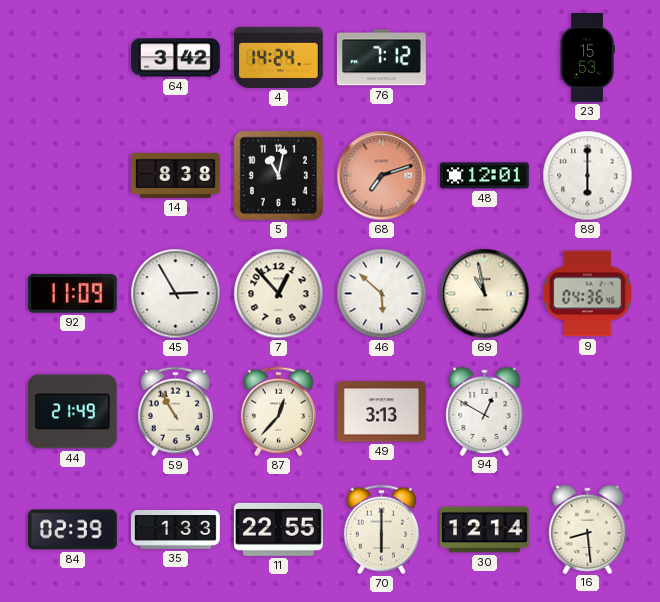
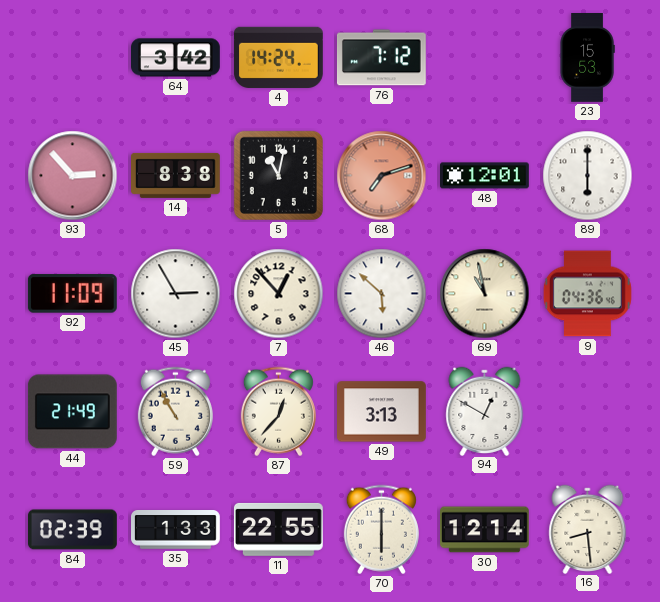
93: none -> 2:53 (73, 176)
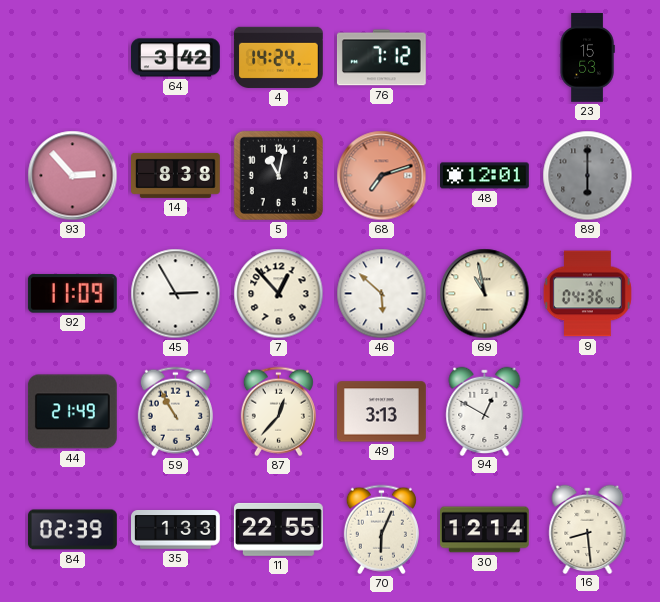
89 dial: white -> grey (588, 176)
70: 6:00 -> 6:04 (381, 530)
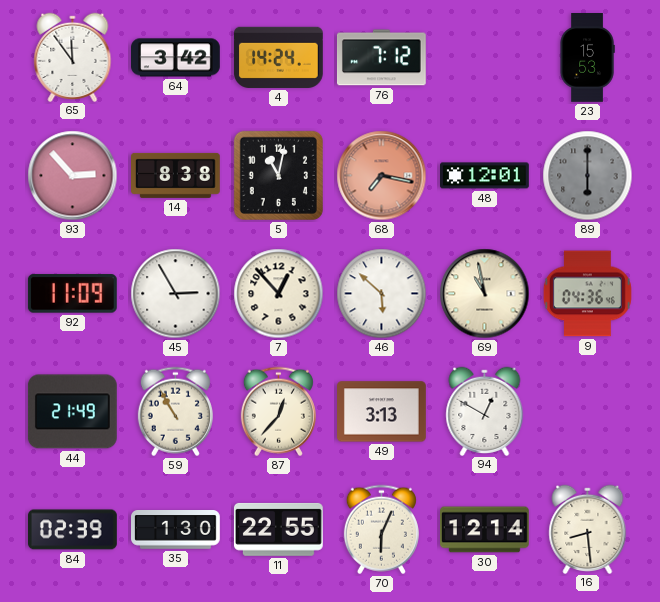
65: none -> 11:54 (73, 57)
68: 7:12 -> 7:17 (382, 176)
35: 1:33 -> 1:30 (176, 530)
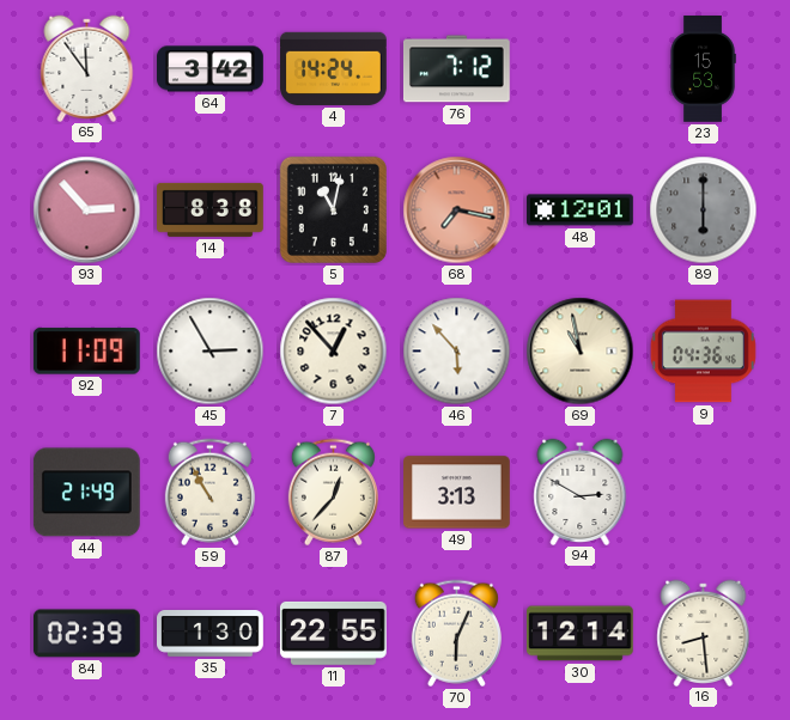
46: 5:52 -> 5:53 (457, 352)
94: 12:50 -> 2:50 (581, 492)
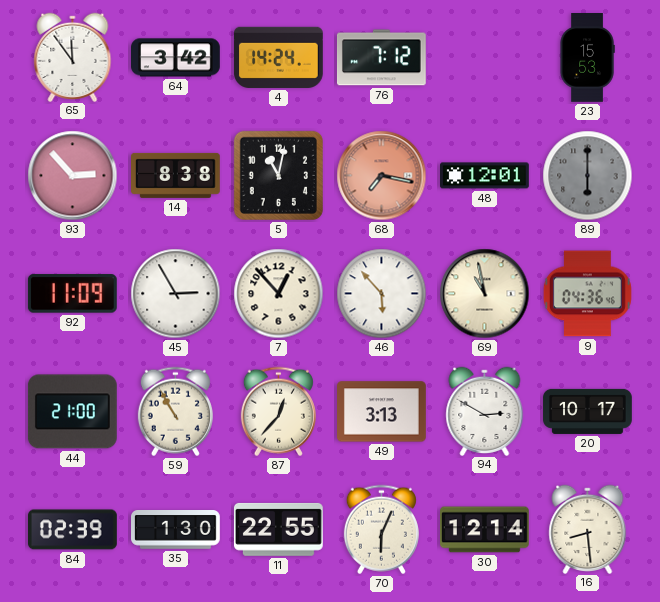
44: 21:49 -> 21:00 (72, 412)
20: none -> 10:17 (588, 411)
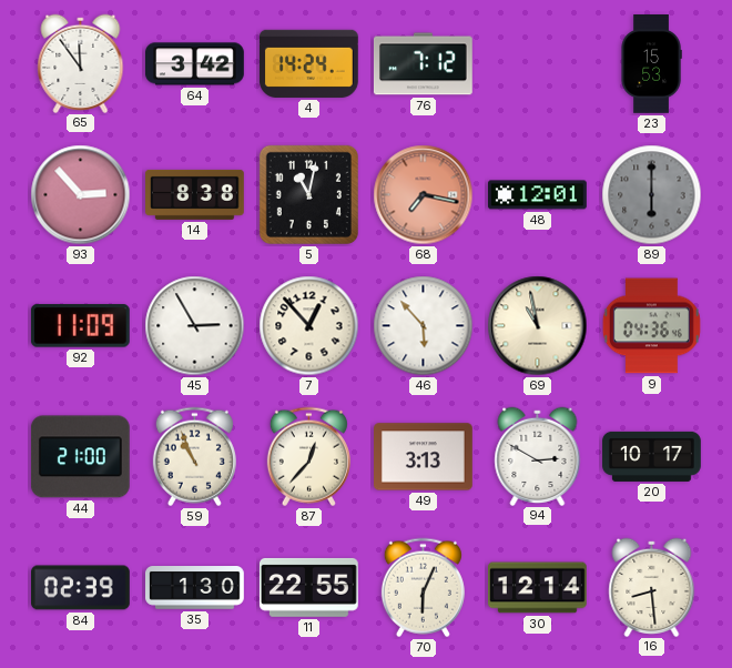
59: 10:55 -> 10:56 (194, 457)
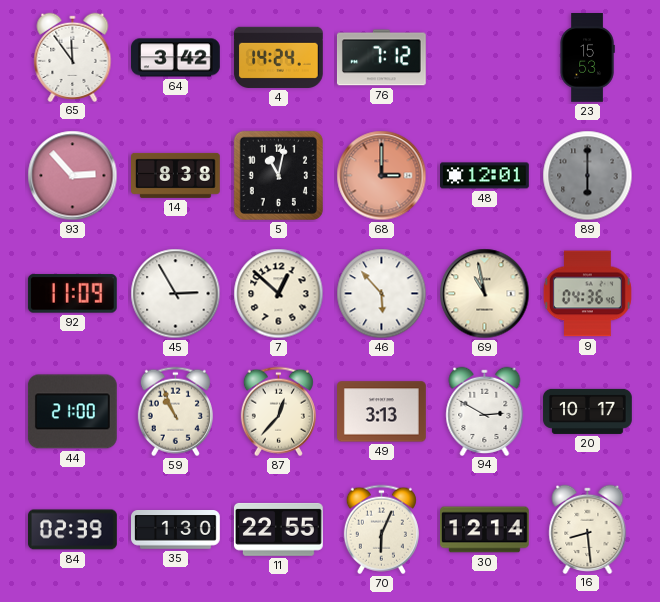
68: 7:17 -> 3:00 (382, 176)
7: 12:53 -> 12:52 (279, 294)
